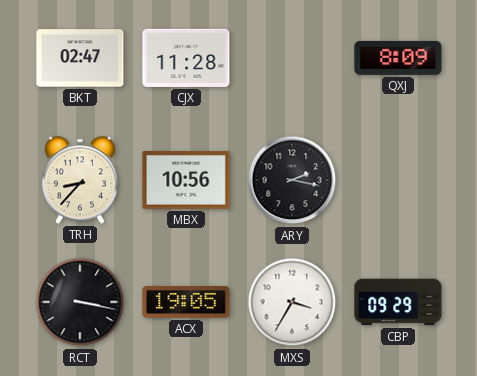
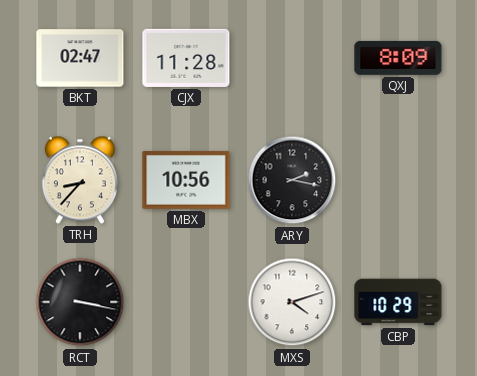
ACX: 19:05 -> none (186, 302)
MXS: 3:35 -> 4:12 (292, 302)
CBP: 09:29 -> 10:29 (398, 302)
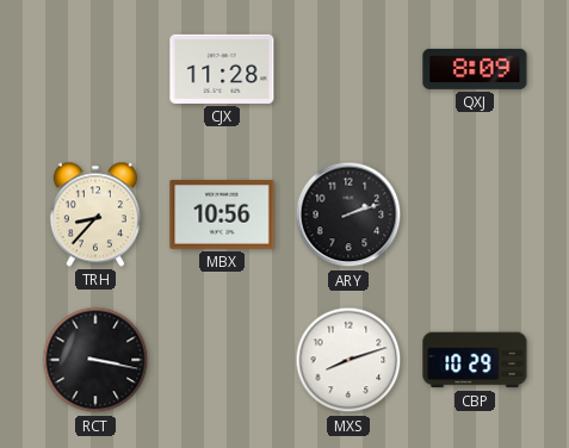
BKT: 02:47 -> none (80, 58)
ARY: 2:17 -> 2:12 (348, 214)
MXS: 4:12 -> 8:12 (348, 360)
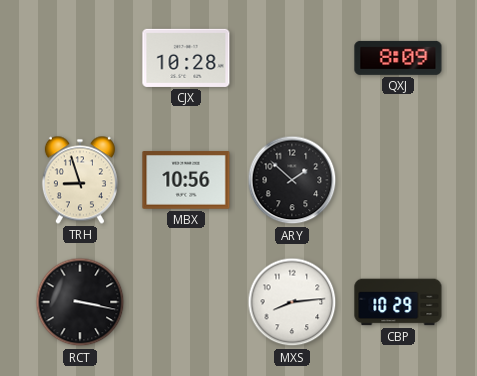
CJX: 11:28 -> 10:28 (186, 58)
TRH: 8:37 -> 8:57 (80, 180)
ARY: 2:12 -> 1:52 (292, 180)
MXS: 8:12 -> 8:14 (292, 302)
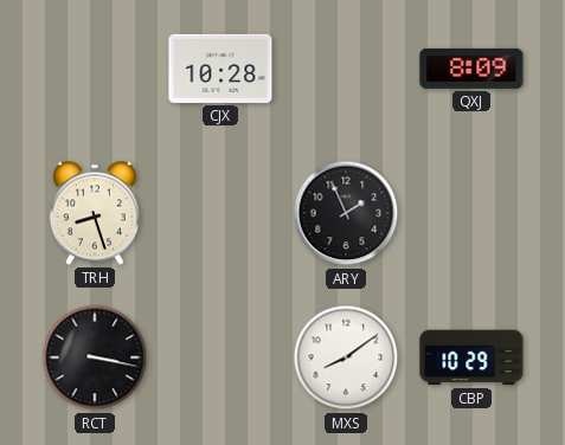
TRH: 8:57 -> 8:27 (95, 213)
MBX: 10:56 -> none (186, 180)
ARY: 1:52 -> 1:56 (346, 213)
MXS: 8:14 -> 8:09 (346, 357)
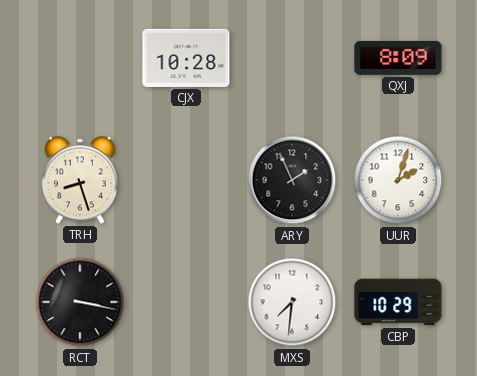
UUR: none -> 2:03 (398, 180)
MXS: 8:09 -> 7:31 (292, 302)
